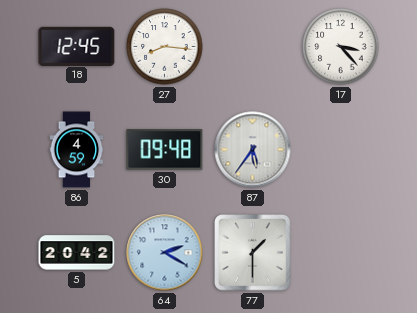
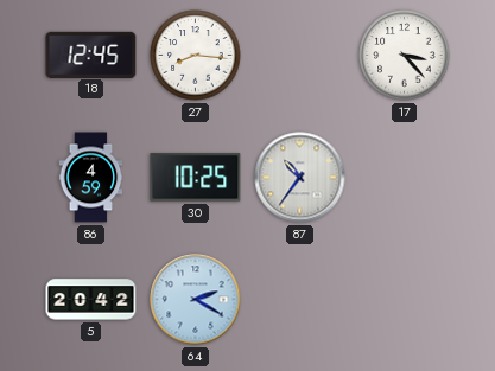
30: 09:48 -> 10:25 (196, 178)
87: 5:36 -> 10:36 (300, 178)
77: 1:30 -> none (253, 253)
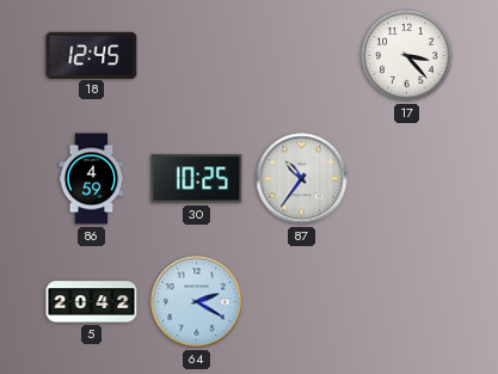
27: 8:16 -> none (196, 56)
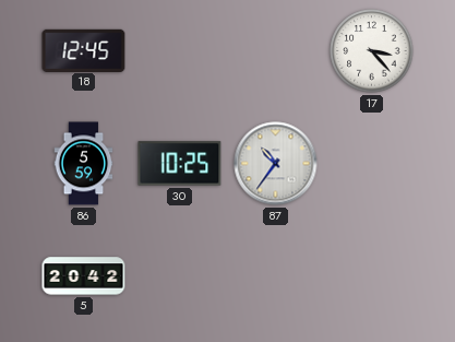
86: 4:59 -> 5:59 (84, 164)
64: 2:20 -> none (197, 302)
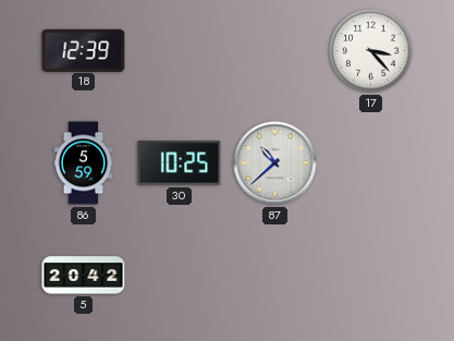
18: 12:45 -> 12:39 (84, 50)
87: 10:36 -> 10:38 (275, 163)
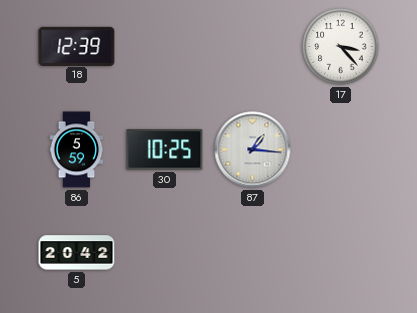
87: 10:38 -> 1:16 (253, 150)
